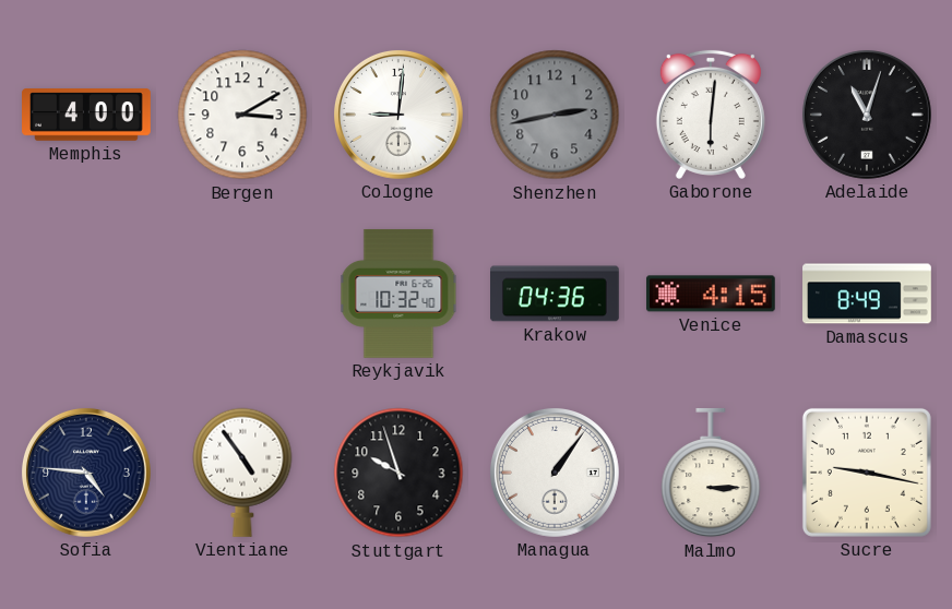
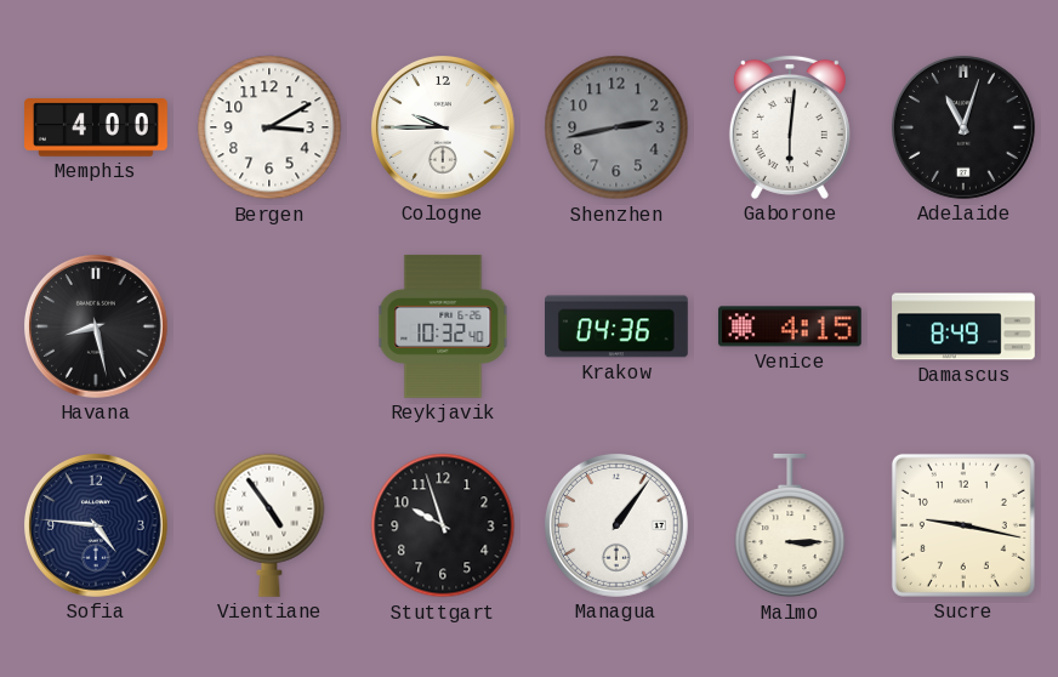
Cologne: 9:01 -> 9:45 (443, 127)
Havana: none -> 8:28 (96, 326)
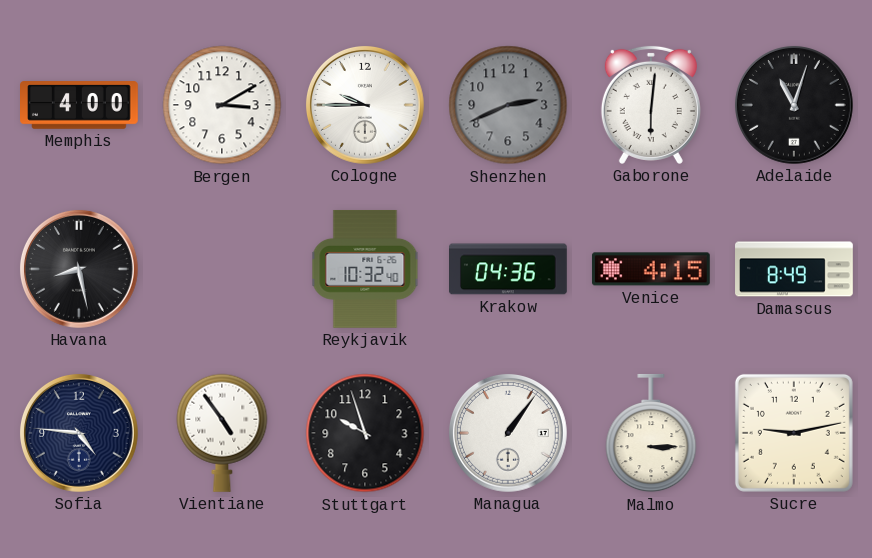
Shenzhen: 2:43 -> 2:41 (508, 105)
Sucre: 9:17 -> 9:13 (794, 433)
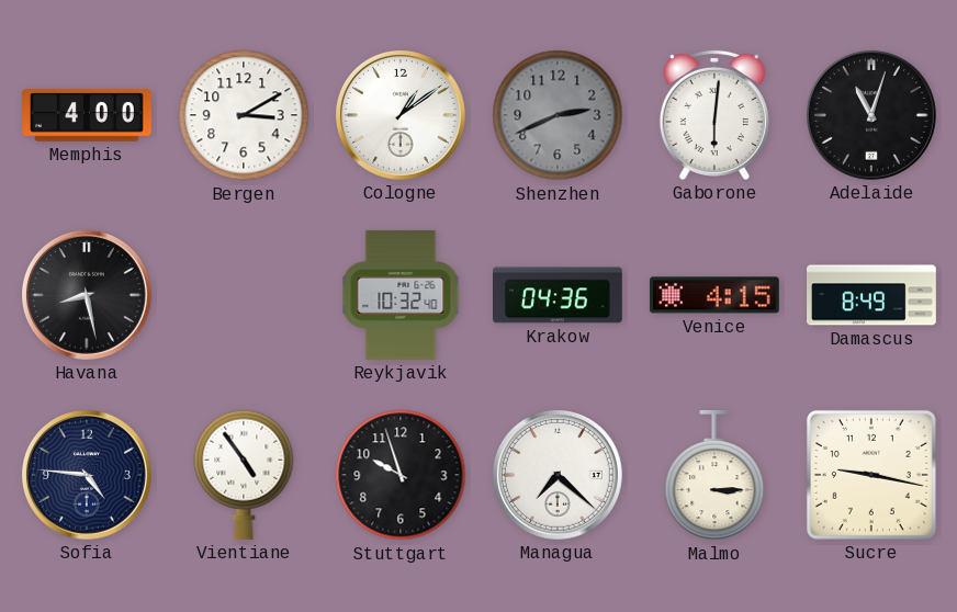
Cologne: 9:45 -> 1:09 (401, 115)
Managua: 1:06 -> 7:22 (558, 475)
Sucre: 9:13 -> 9:17 (871, 475)
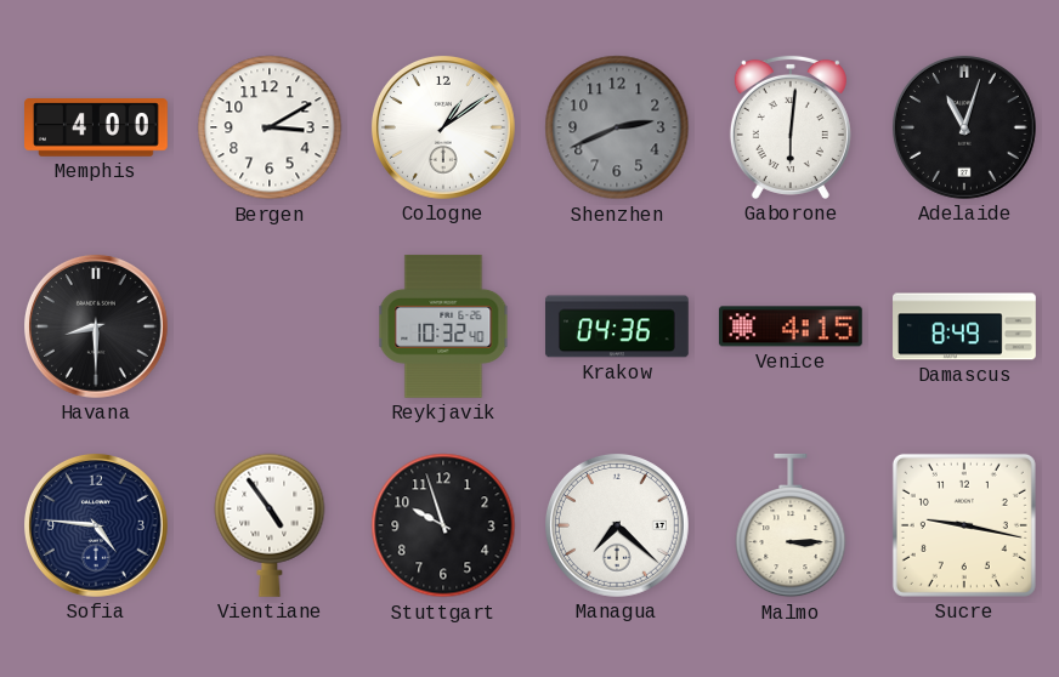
Havana: 8:28 -> 8:30 (96, 326)
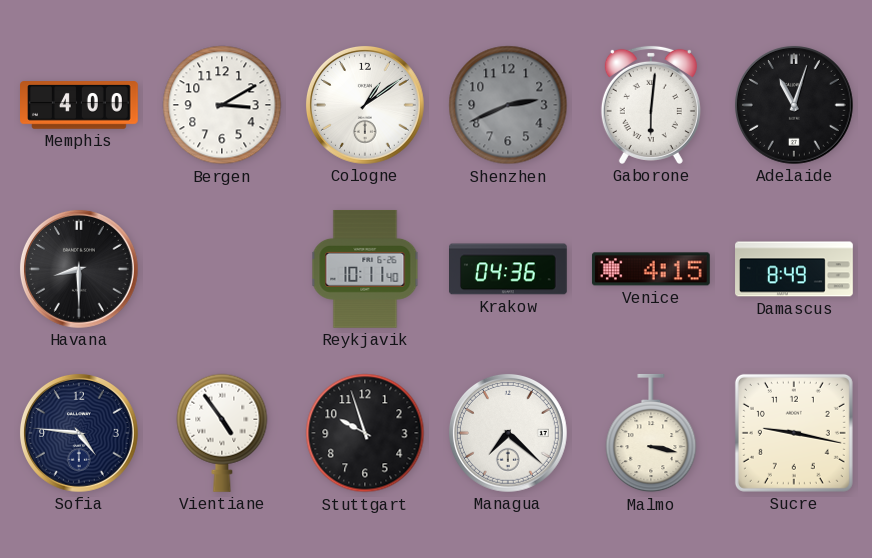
Reykjavik: 10:32 -> 10:11 (365, 269)
Malmo: 3:15 -> 3:17 (651, 433)
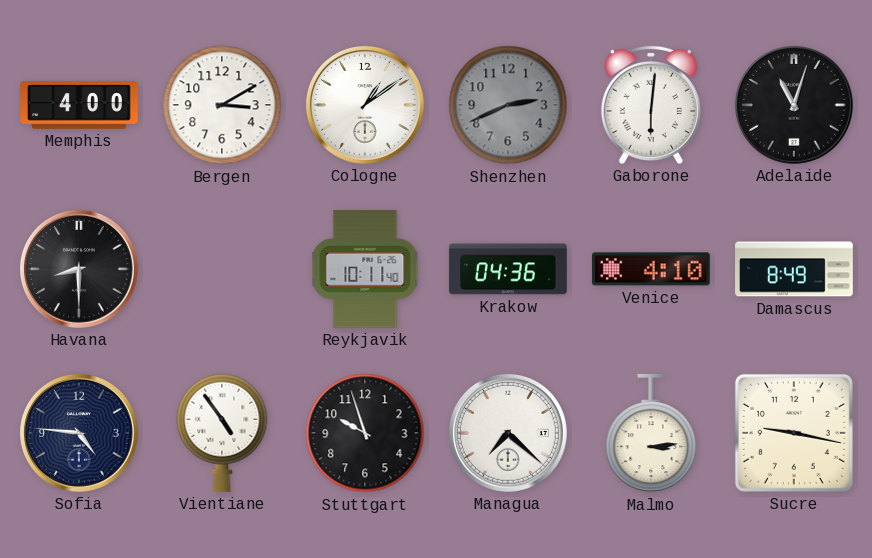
Venice: 4:15 -> 4:10 (651, 269)
Malmo: 3:17 -> 3:14 (651, 433)
